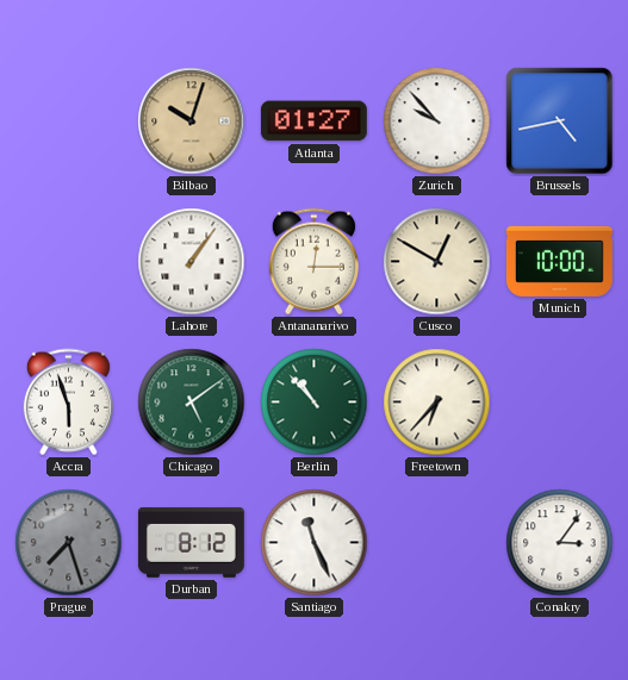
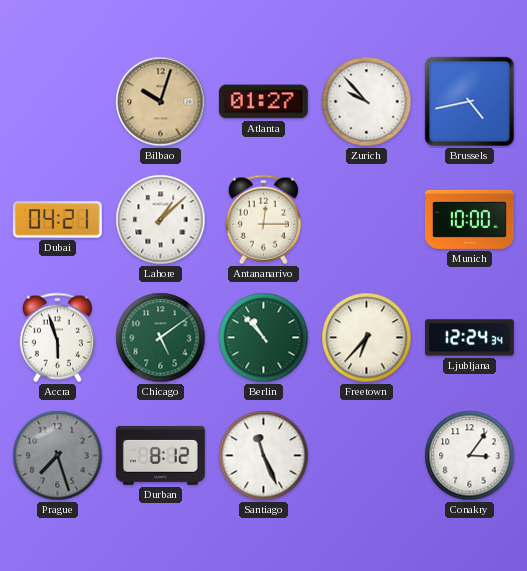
Dubai: none -> 04:21 (57, 220)
Lahore: 1:06 -> 1:08 (161, 220)
Cusco: 12:50 -> none (437, 262)
Ljubljana: none -> 12:24 (470, 338)
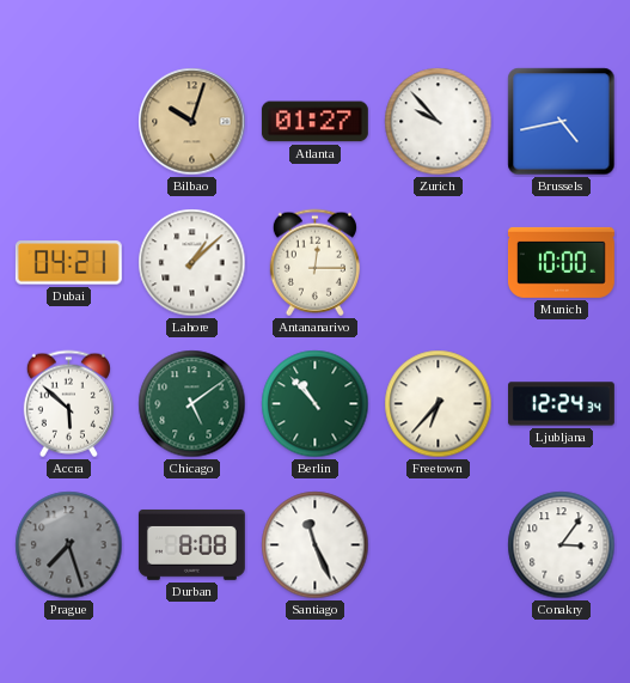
Accra: 5:57 -> 5:52 (68, 404)
Durban: 8:12 -> 8:08 (191, 544)
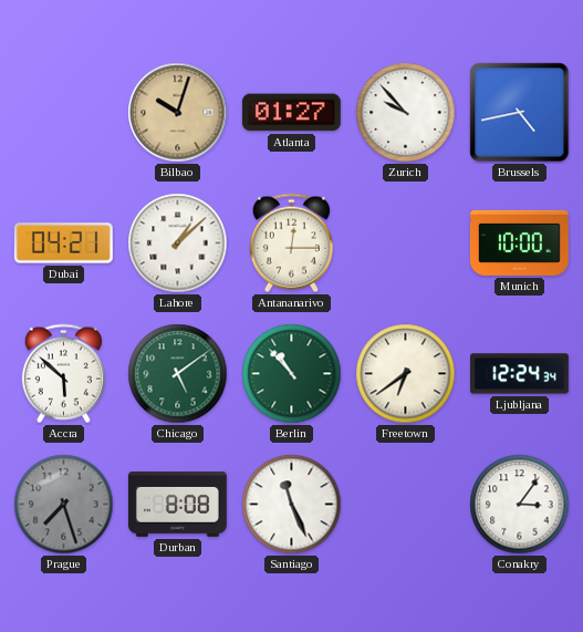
Freetown: 6:37 -> 6:39 (406, 374)
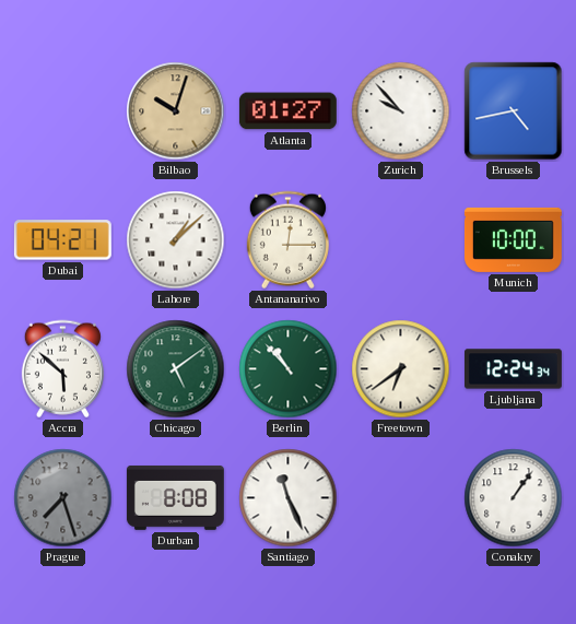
Conakry: 3:06 -> 1:06 (514, 498)
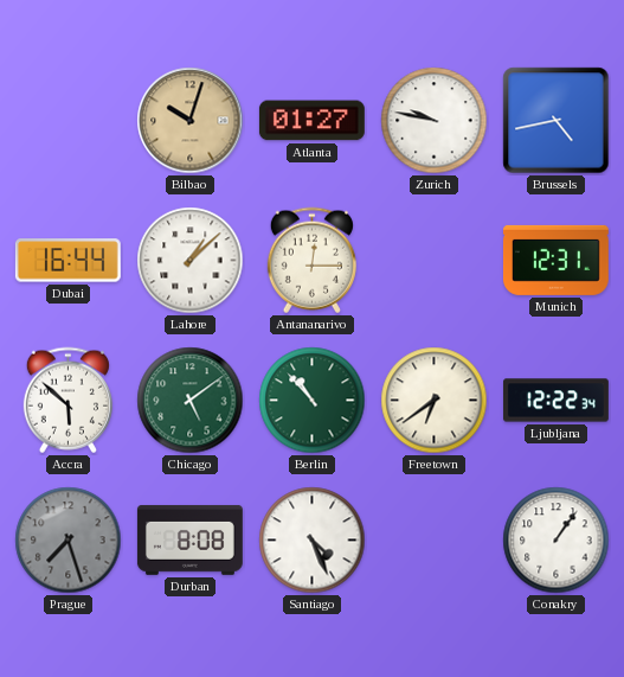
Zurich: 9:53 -> 9:47 (435, 121)
Dubai: 04:21 -> 16:44 (67, 261)
Munich: 10:00 -> 12:31 (555, 260)
Ljubljana: 12:24 -> 12:22 (557, 401)
Santiago: 11:26 -> 4:26 (313, 541)
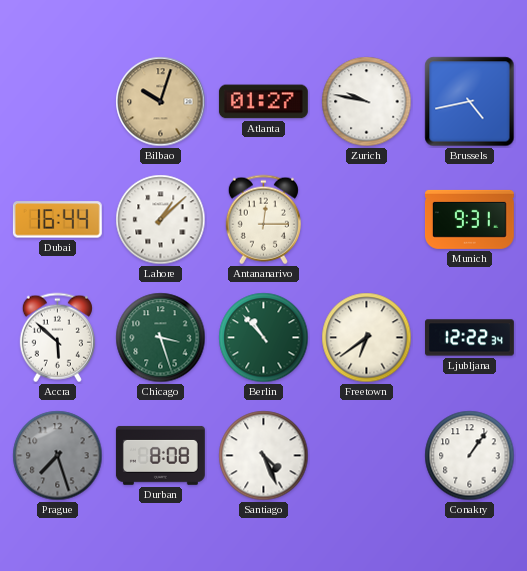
Munich: 12:31 -> 9:31 (469, 219)
Chicago: 5:09 -> 3:27 (161, 338)
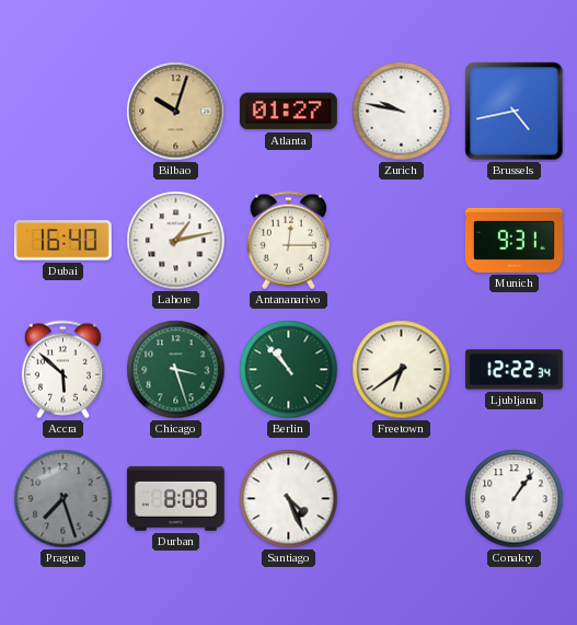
Dubai: 16:44 -> 16:40 (62, 241)
Lahore: 1:08 -> 1:13 (176, 241)
